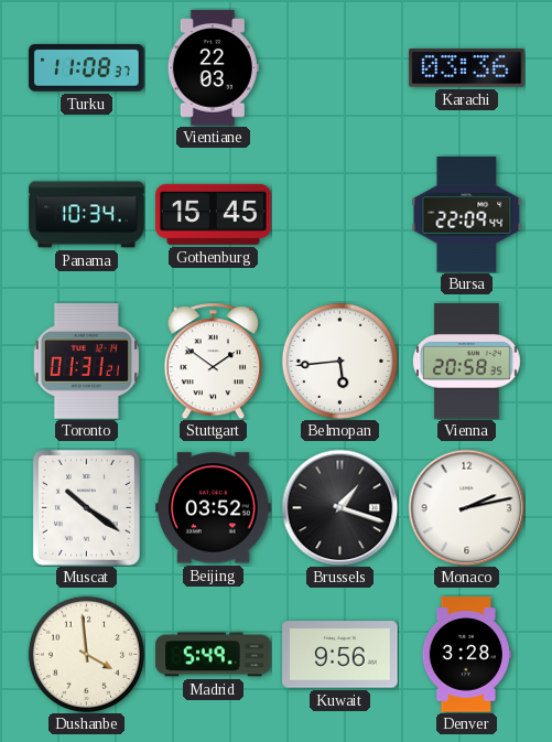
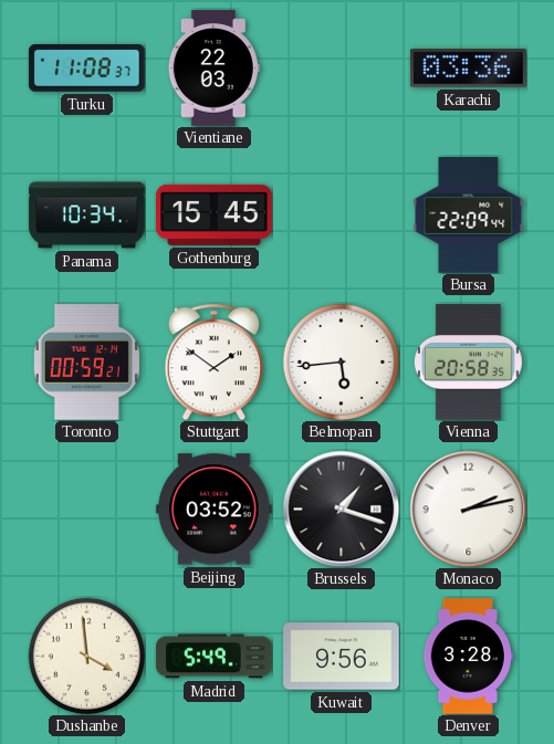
Toronto: 01:31 -> 00:59 (86, 363)
Muscat: 10:21 -> none (86, 507)
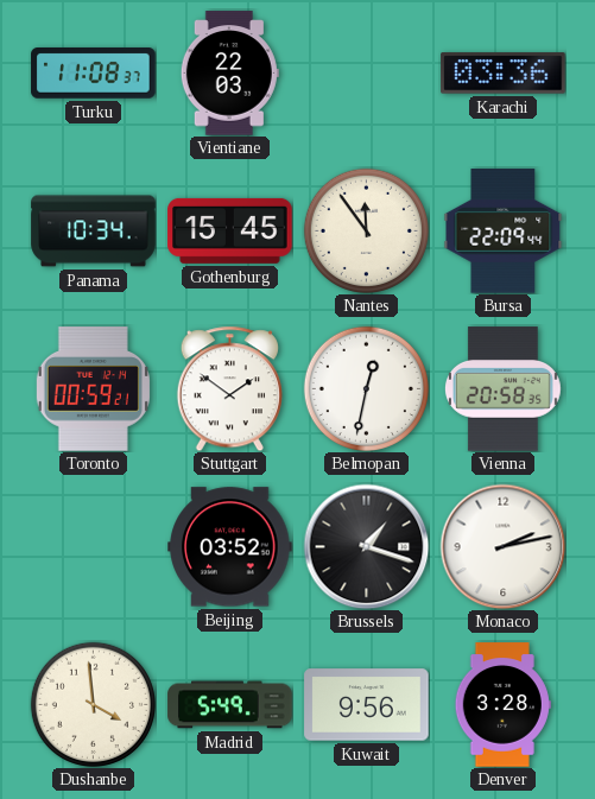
Nantes: none -> 11:54 (366, 230)
Belmopan: 5:44 -> 12:32 (366, 388)
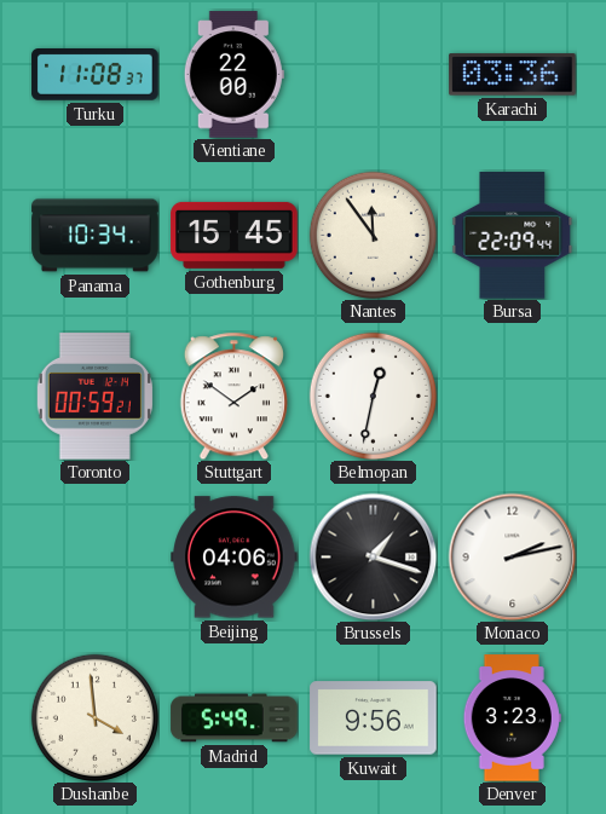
Vientiane: 22:03 -> 22:00 (233, 75)
Vienna: 20:58 -> none (502, 389)
Beijing: 03:52 -> 04:06 (235, 558)
Denver: 3:28 -> 3:23 (512, 718)
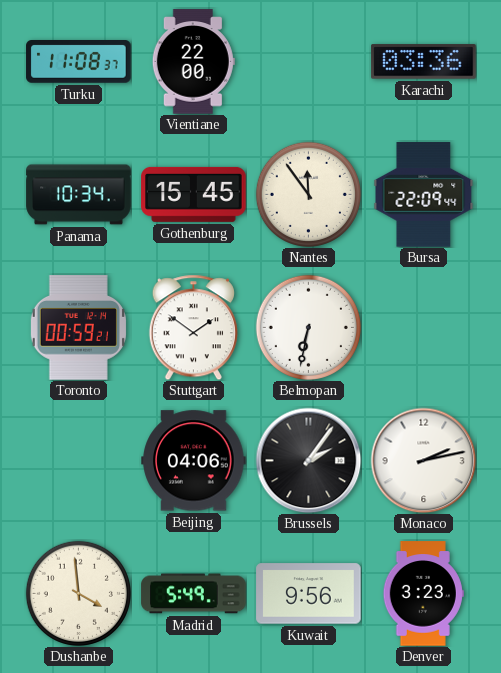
Belmopan: 12:32 -> 6:32 (308, 327)
Brussels: 1:18 -> 2:06 (308, 460)
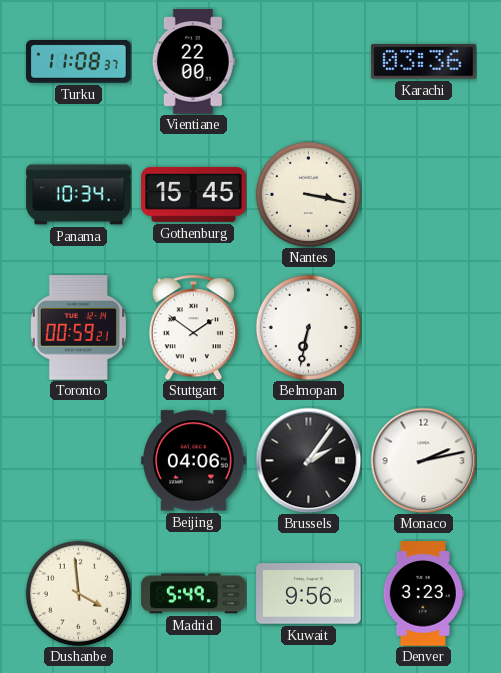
Nantes: 11:54 -> 3:17 (308, 194)
Bursa: 22:09 -> none (424, 195)
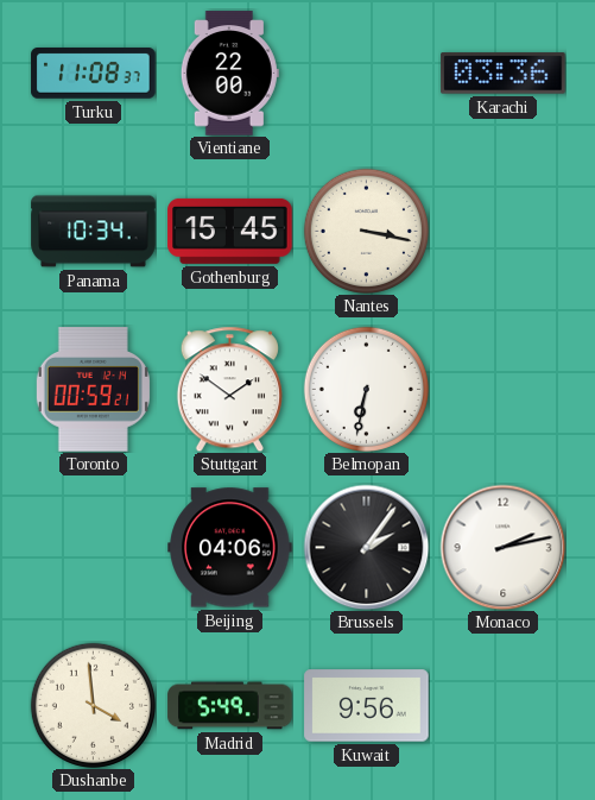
Denver: 3:23 -> none (423, 594)
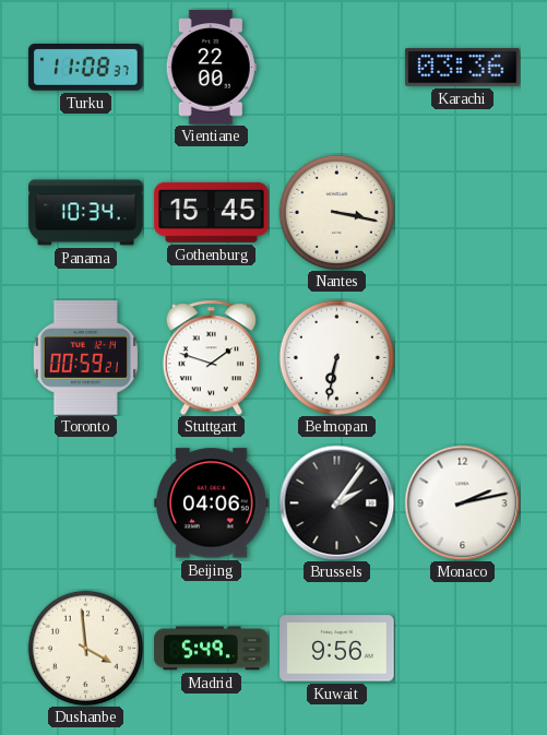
Stuttgart: 1:51 -> 1:48 (211, 357)
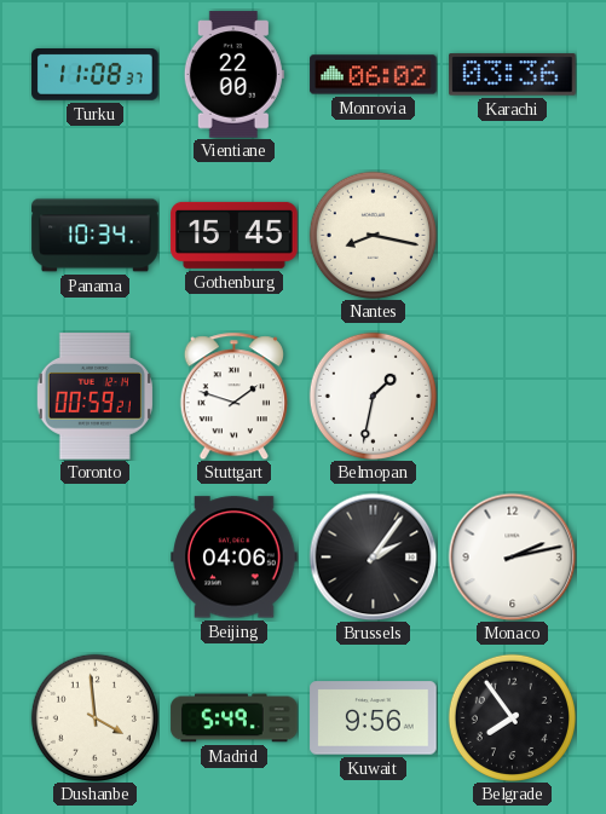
Monrovia: none -> 06:02 (374, 75)
Nantes: 3:17 -> 8:17 (373, 235)
Belmopan: 6:32 -> 1:32 (373, 396)
Belgrade: none -> 7:54 (512, 717)
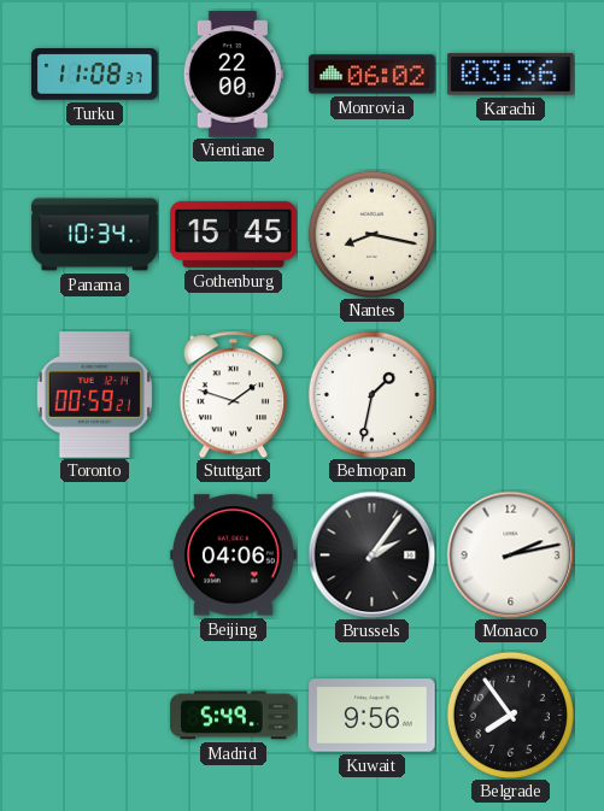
Dushanbe: 3:59 -> none (94, 717)
